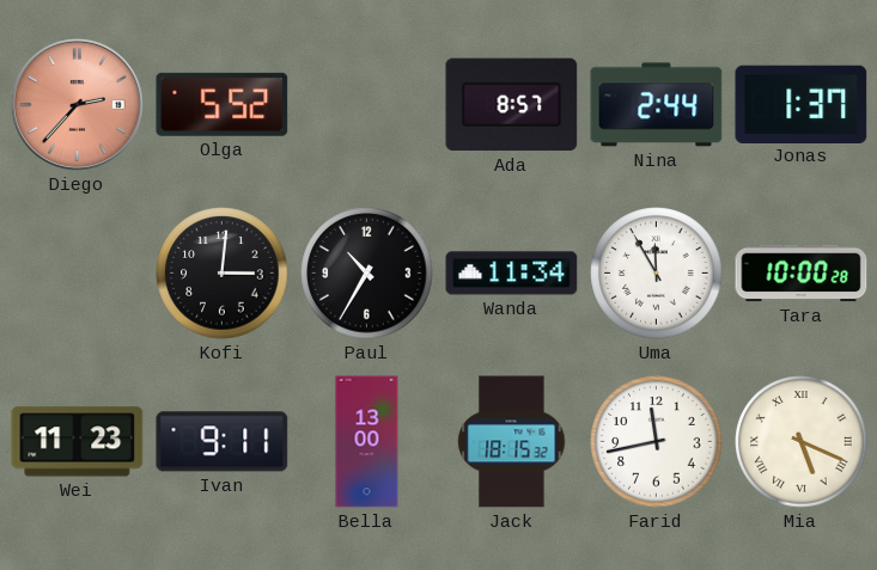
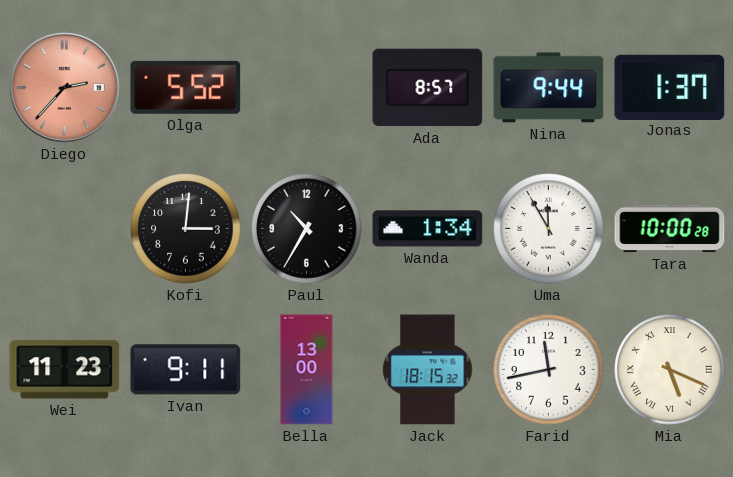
Nina: 2:44 -> 9:44 (549, 88)
Wanda: 11:34 -> 1:34 (428, 229)
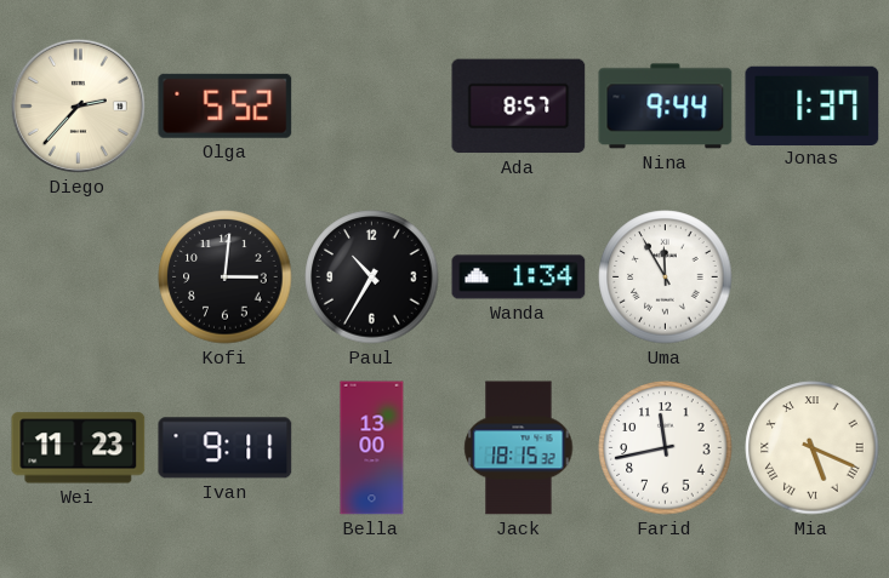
Diego dial: salmon -> cream (78, 105)
Tara: 10:00 -> none (670, 229)
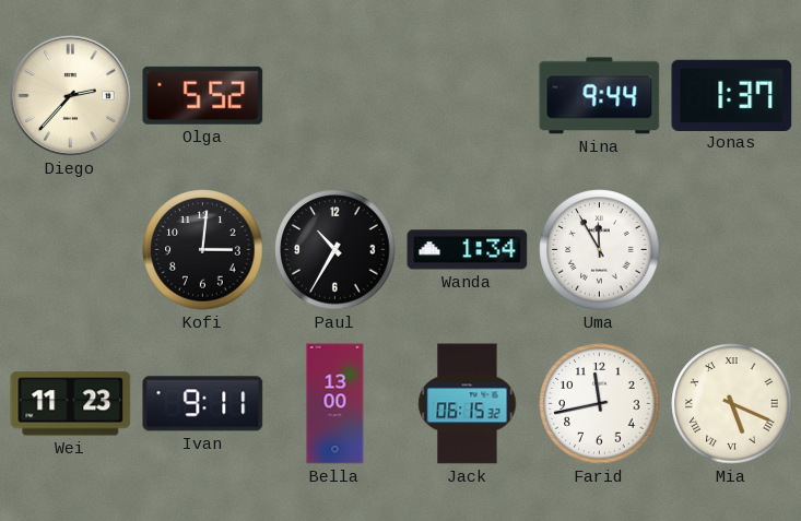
Ada: 8:57 -> none (519, 107)
Jack: 18:15 -> 06:15 (468, 404)
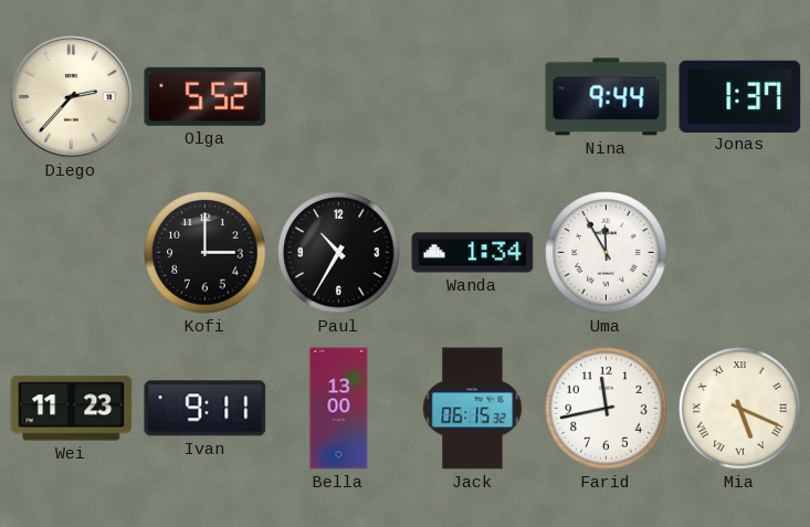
Kofi: 3:01 -> 3:00 (206, 253)
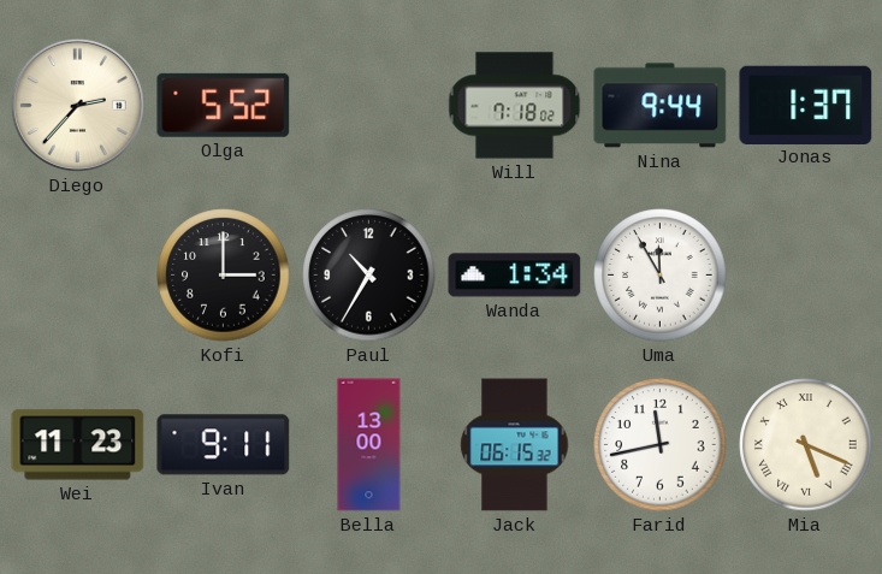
Will: none -> 7:18 (515, 106)
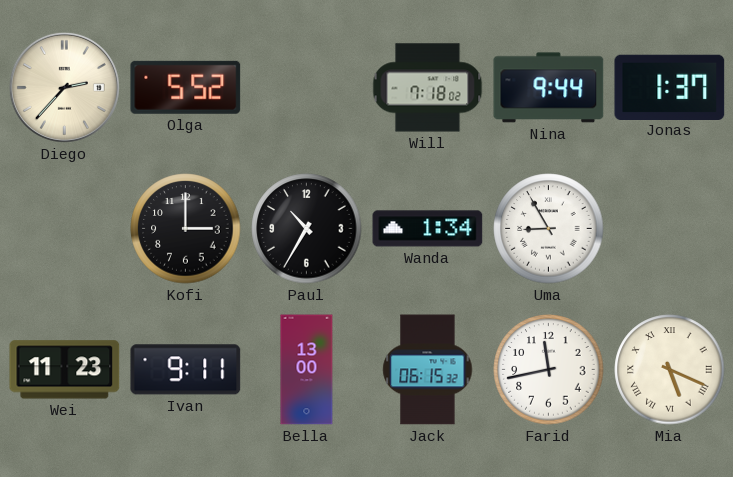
Uma: 11:55 -> 8:55 (549, 229)
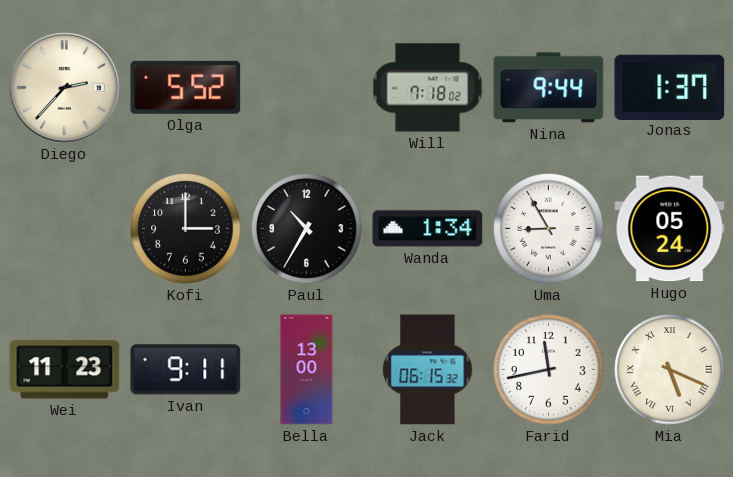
Hugo: none -> 05:24 (670, 229)
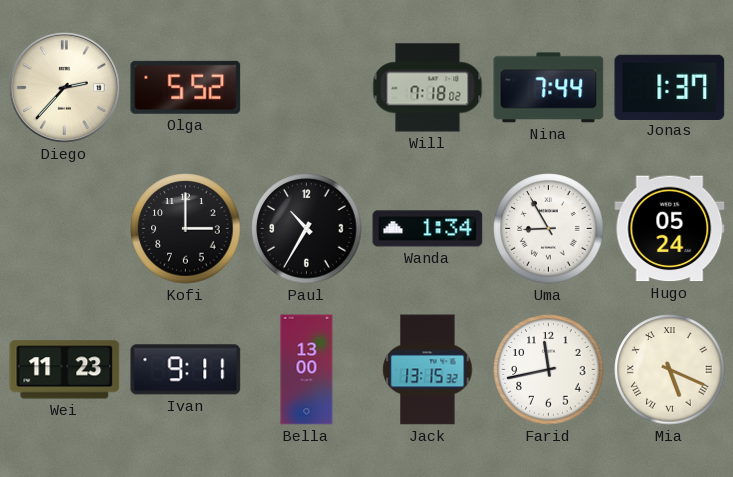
Nina: 9:44 -> 7:44 (549, 88)
Jack: 06:15 -> 13:15 (428, 370)
